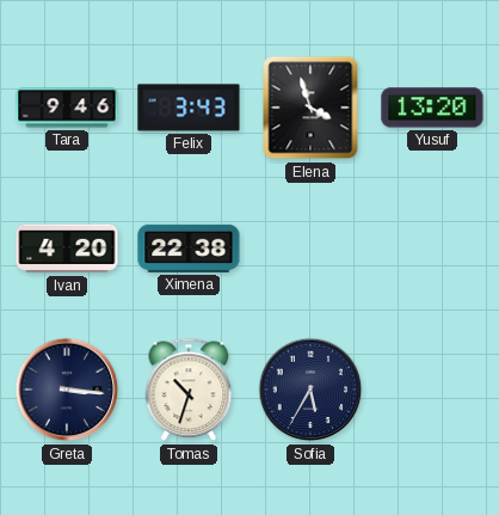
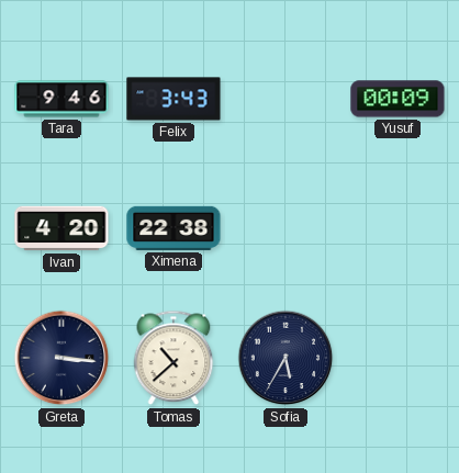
Elena: 3:57 -> none (310, 108)
Yusuf: 13:20 -> 00:09 (398, 99)
Tomas: 10:33 -> 10:38 (173, 358)
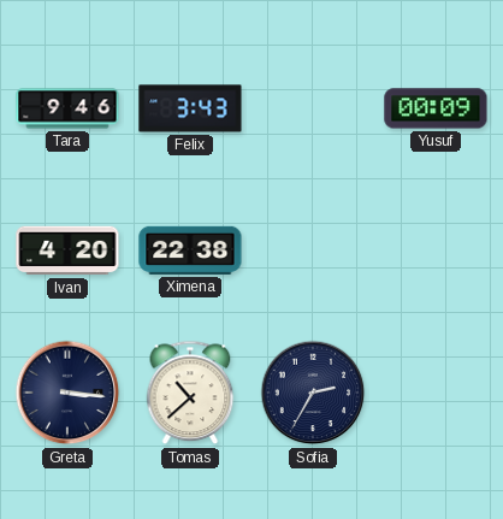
Sofia: 5:35 -> 2:35 (313, 393)
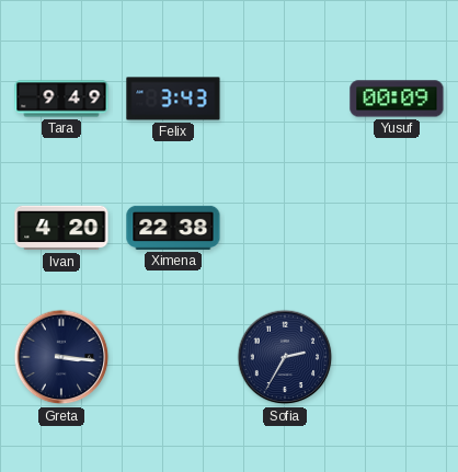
Tara: 9:46 -> 9:49 (61, 99)
Tomas: 10:38 -> none (190, 393)
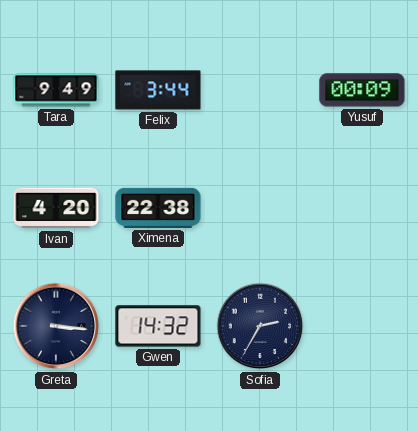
Felix: 3:43 -> 3:44 (158, 90)
Gwen: none -> 14:32 (158, 326)
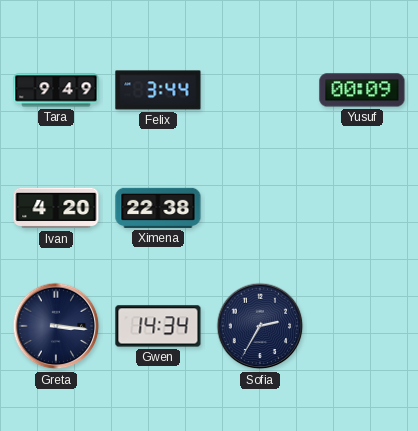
Gwen: 14:32 -> 14:34 (158, 326)
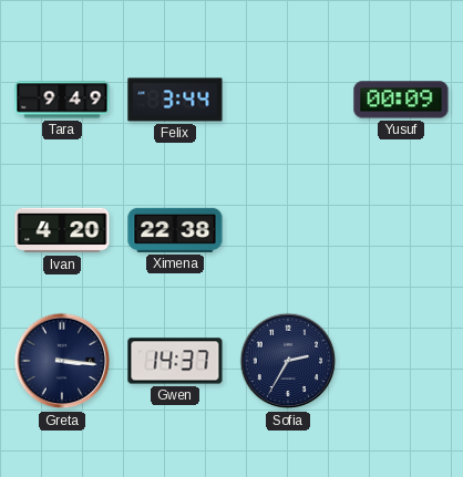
Gwen: 14:34 -> 14:37 (175, 361)
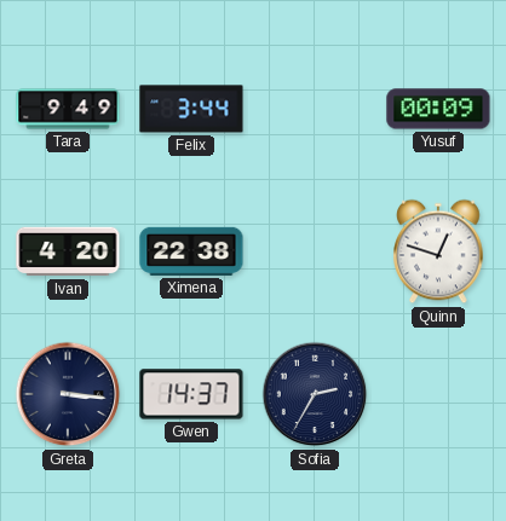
Quinn: none -> 12:48 (438, 251)
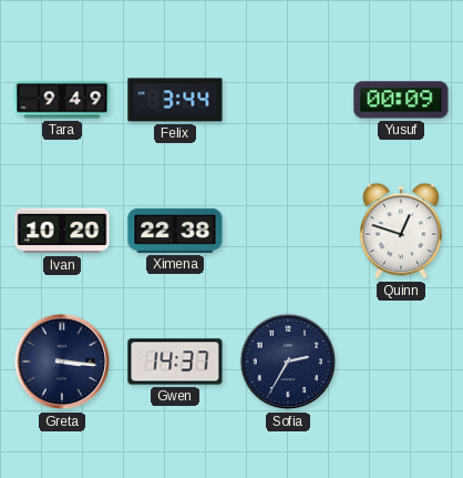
Ivan: 4:20 -> 10:20 (62, 231)
